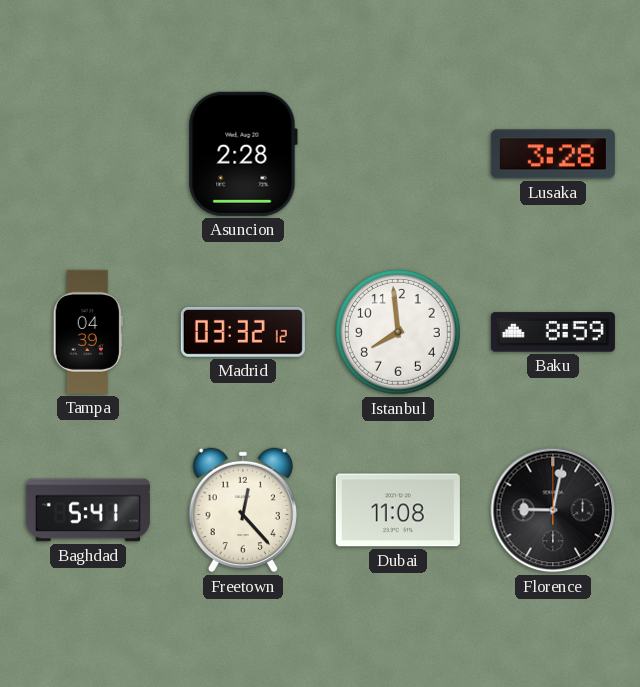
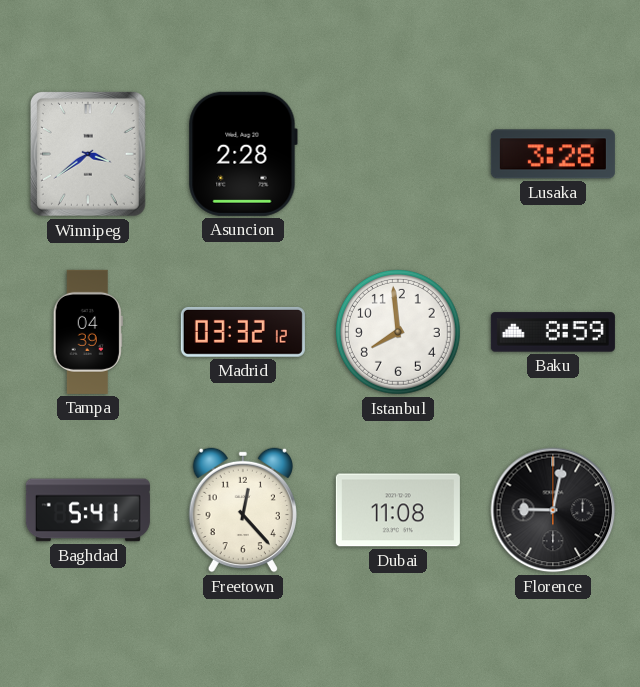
Winnipeg: none -> 3:39 (88, 154)
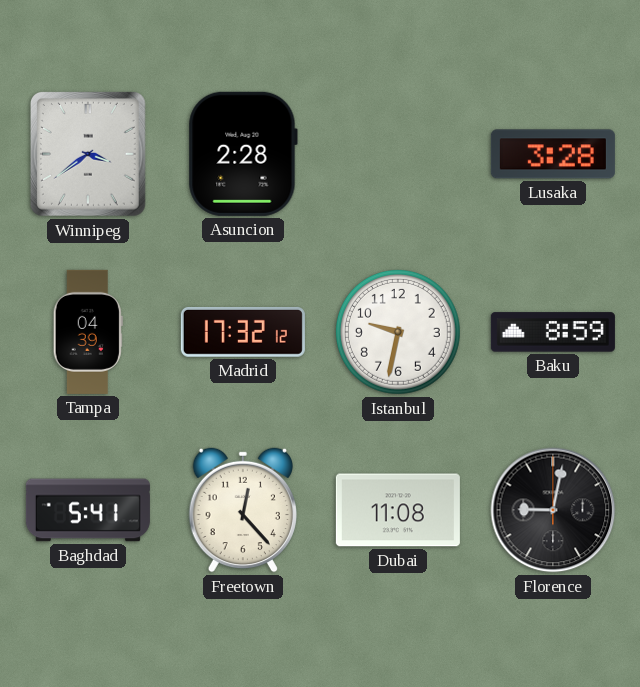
Madrid: 03:32 -> 17:32 (243, 332)
Istanbul: 7:59 -> 9:32 (398, 332)
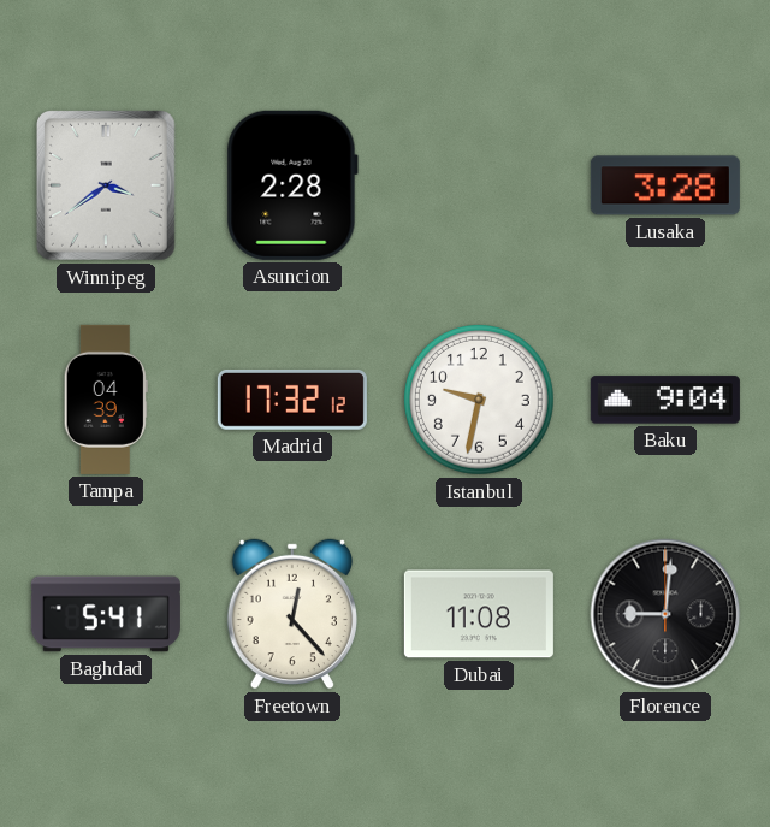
Baku: 8:59 -> 9:04 (665, 400)
Florence: 9:02 -> 9:01 (665, 614)
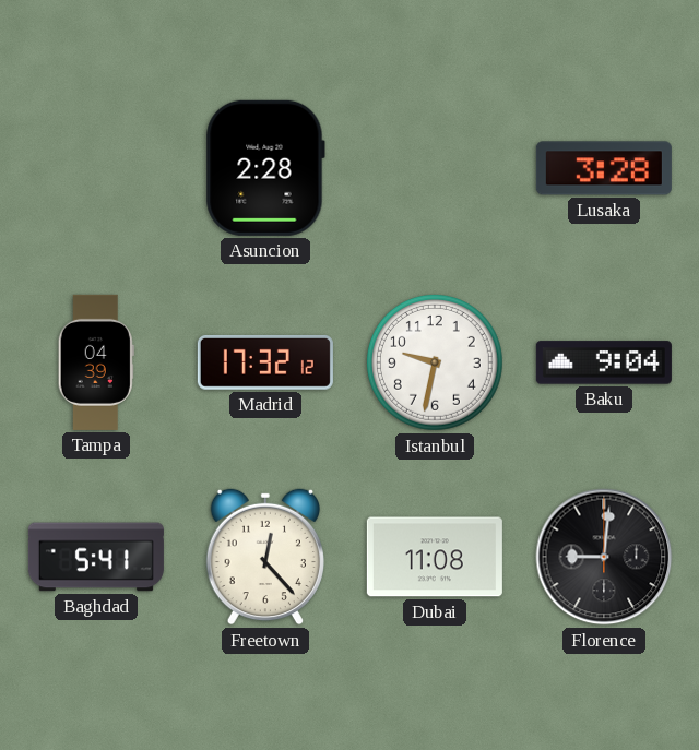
Winnipeg: 3:39 -> none (106, 185)
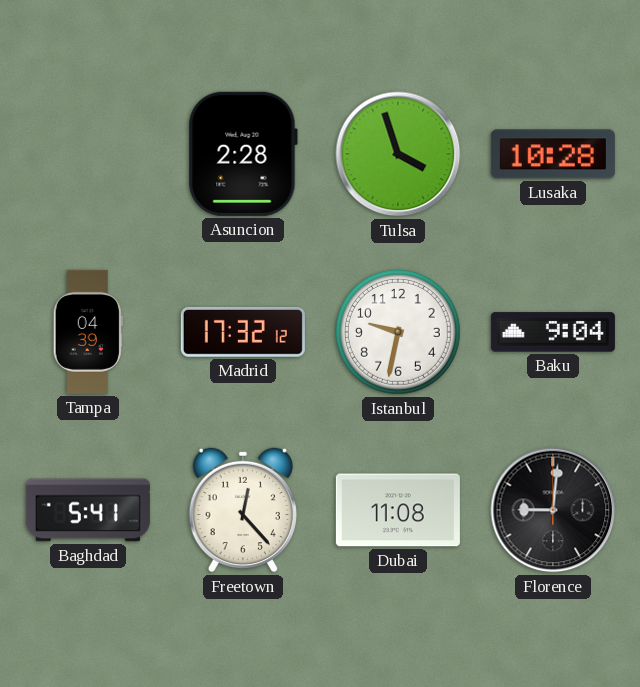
Tulsa: none -> 3:57 (398, 154)
Lusaka: 3:28 -> 10:28 (553, 154)
